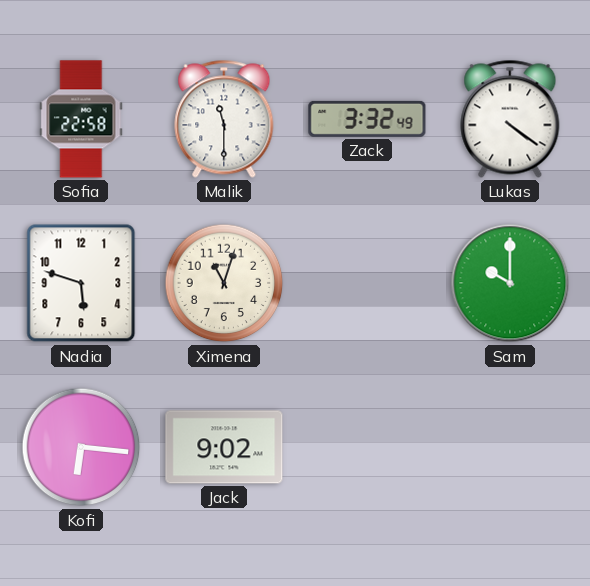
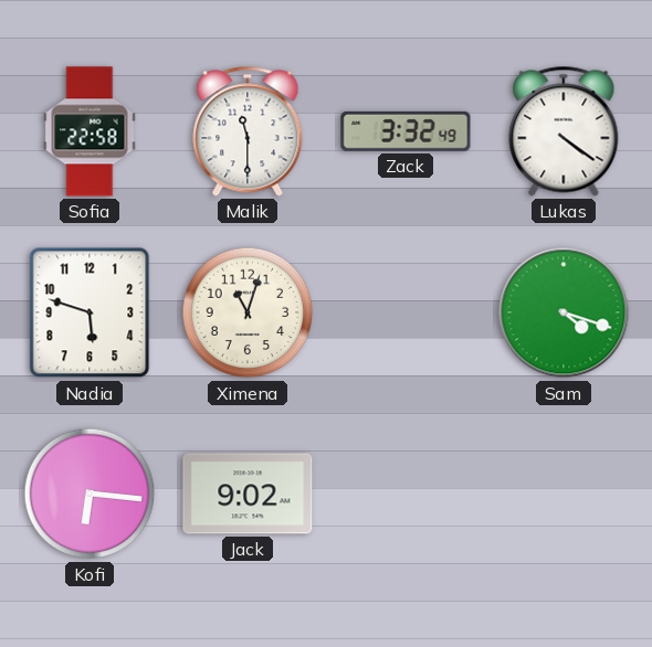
Sam: 10:00 -> 4:18 (564, 312)
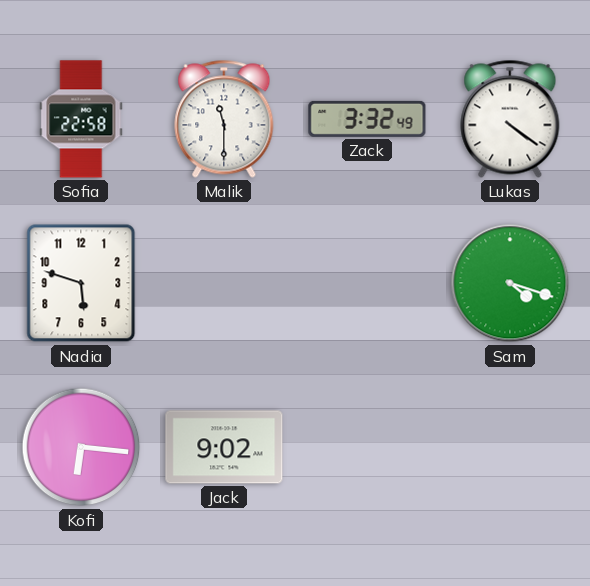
Ximena: 11:03 -> none (248, 312)
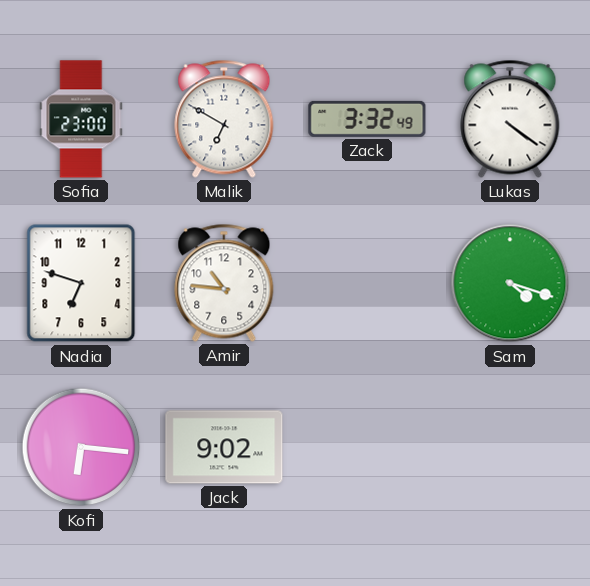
Sofia: 22:58 -> 23:00 (81, 119)
Malik: 11:30 -> 6:50 (224, 119)
Nadia: 5:48 -> 6:48 (81, 283)
Amir: none -> 10:46 (224, 283)
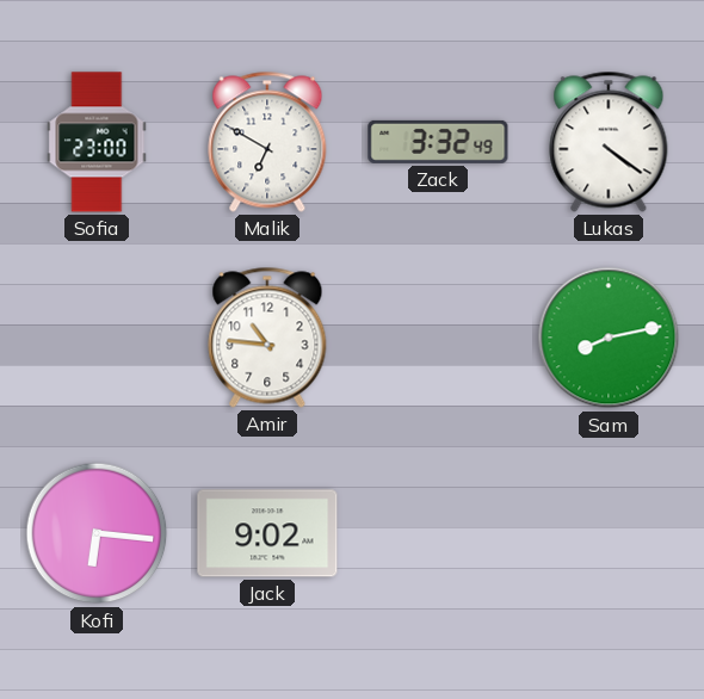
Nadia: 6:48 -> none (81, 283)
Sam: 4:18 -> 8:13 (609, 338)
